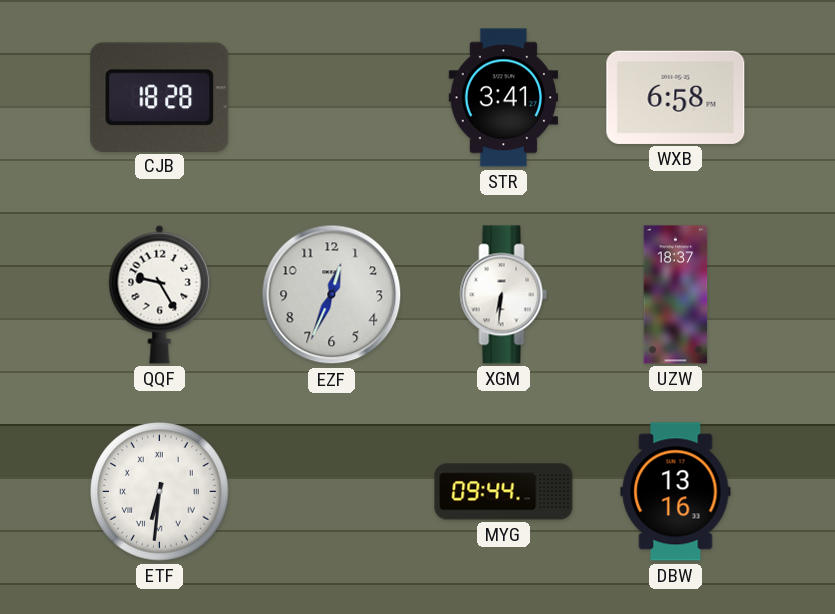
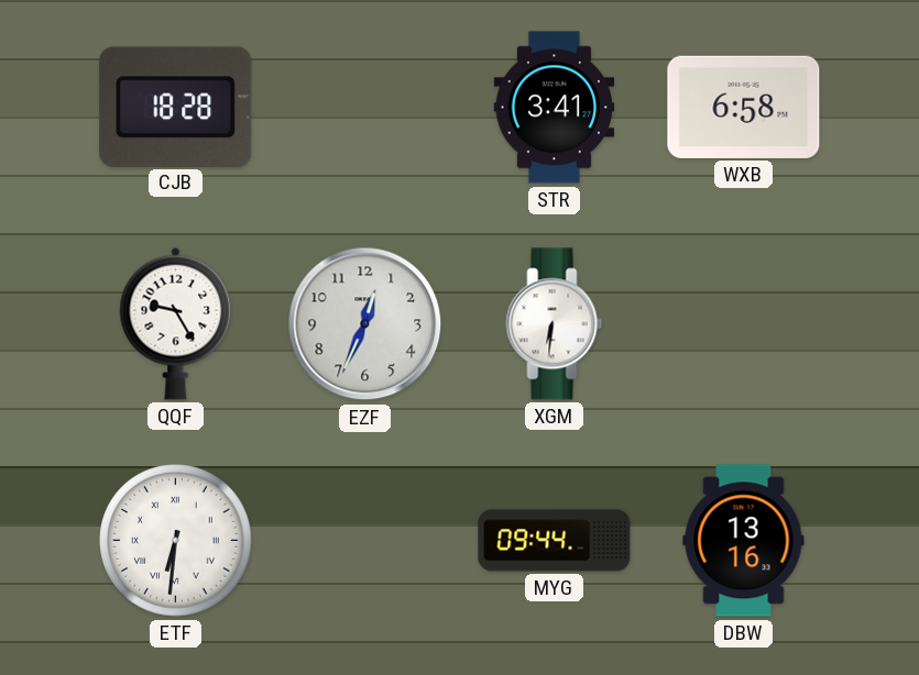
UZW: 18:37 -> none (676, 295)
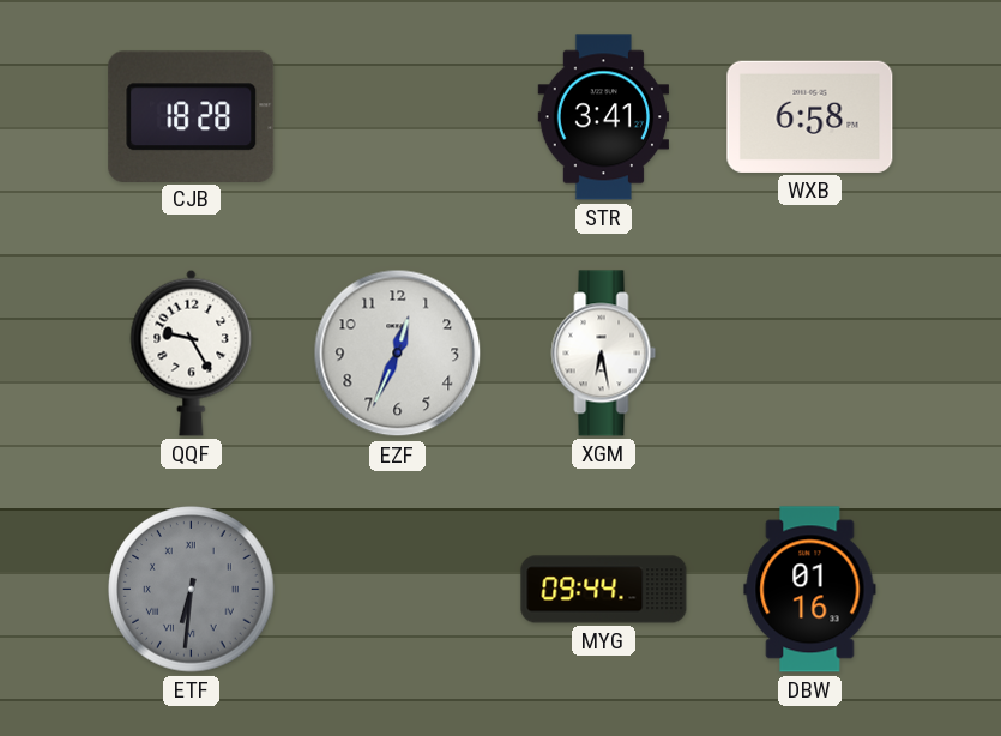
XGM: 6:31 -> 6:28 (604, 354)
ETF dial: white -> grey (192, 590)
DBW: 13:16 -> 01:16 (810, 590)
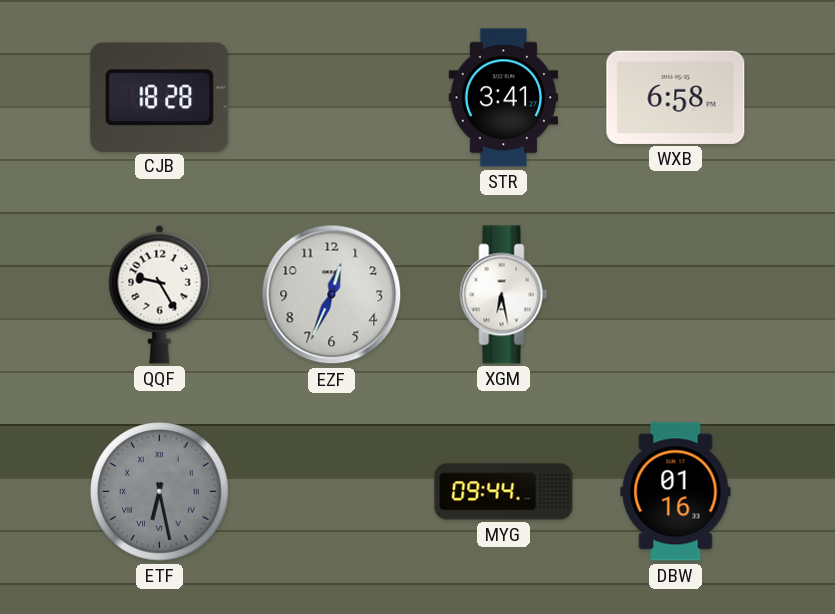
ETF: 6:31 -> 6:28 (160, 492)
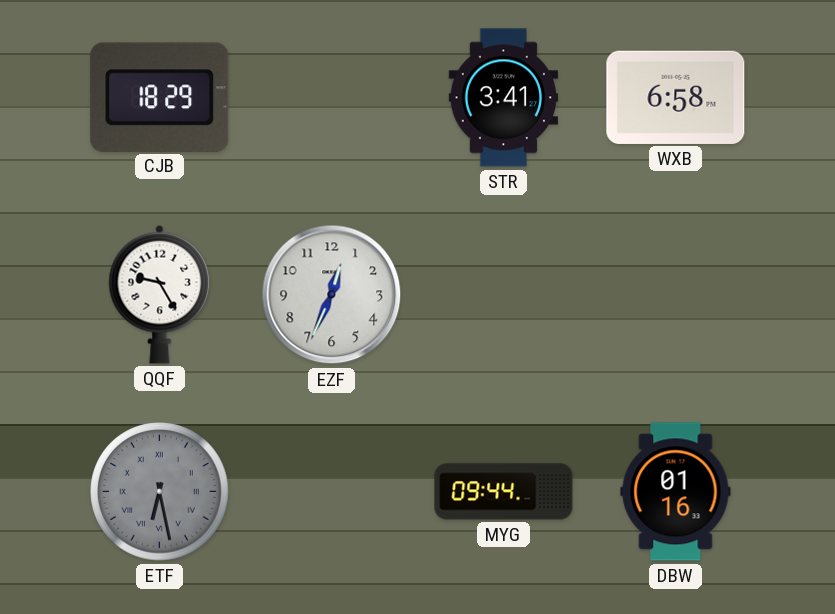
CJB: 18:28 -> 18:29 (160, 97)
XGM: 6:28 -> none (504, 295)
